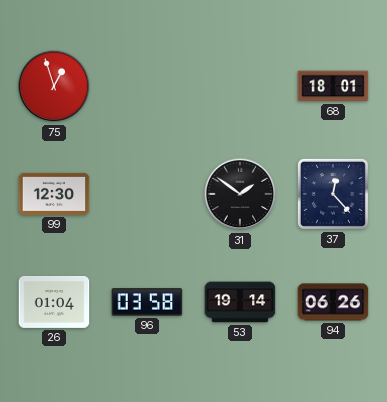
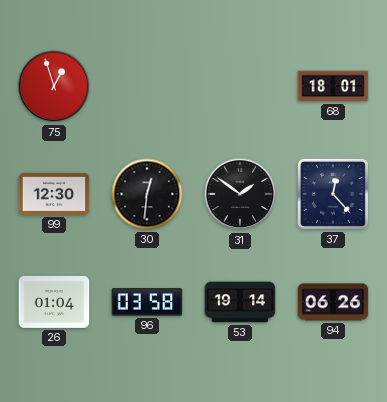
30: none -> 12:31 (147, 194)
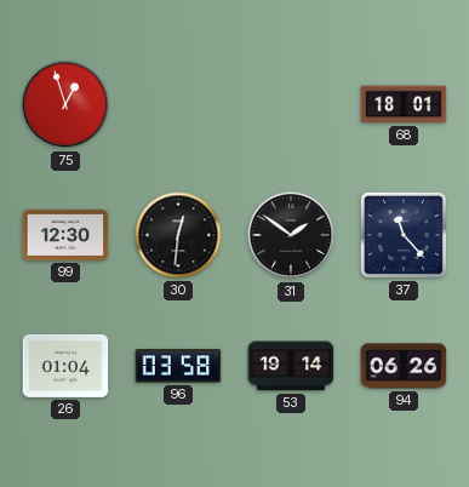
37: 12:23 -> 11:23 (404, 235)
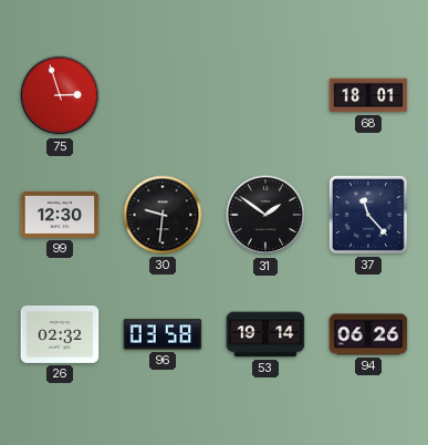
75: 12:57 -> 2:57 (60, 95)
30: 12:31 -> 9:31 (163, 215)
26: 01:04 -> 02:32 (60, 334)
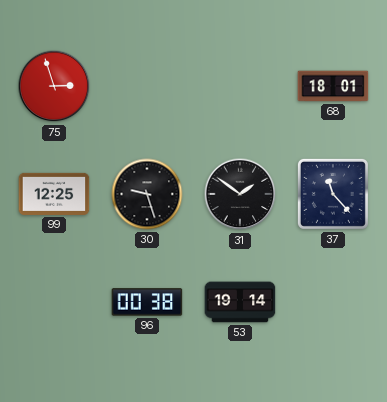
99: 12:30 -> 12:25 (54, 194)
30: 9:31 -> 9:27 (147, 194)
26: 02:32 -> none (60, 334)
96: 03:58 -> 00:38 (147, 302)
94: 06:26 -> none (368, 334)
